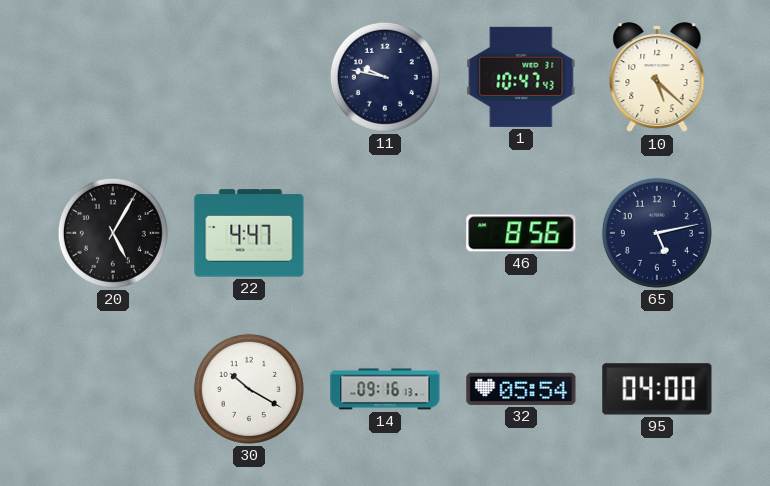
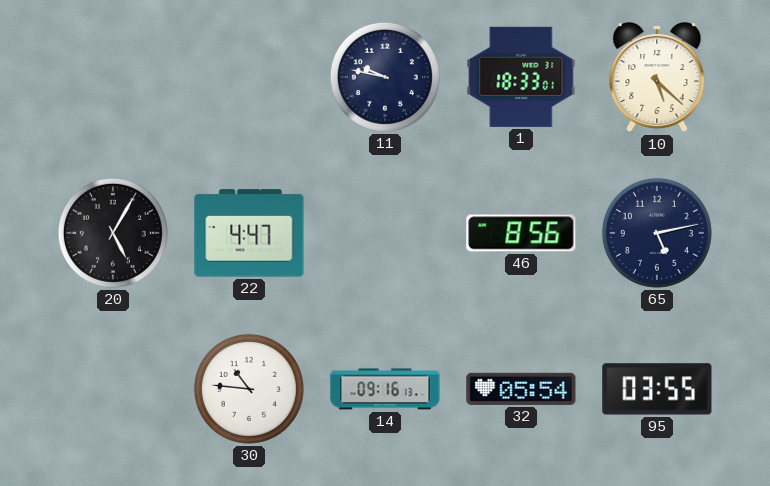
1: 10:47 -> 18:33 (521, 77)
30: 10:20 -> 10:46 (249, 389)
95: 04:00 -> 03:55 (657, 389)
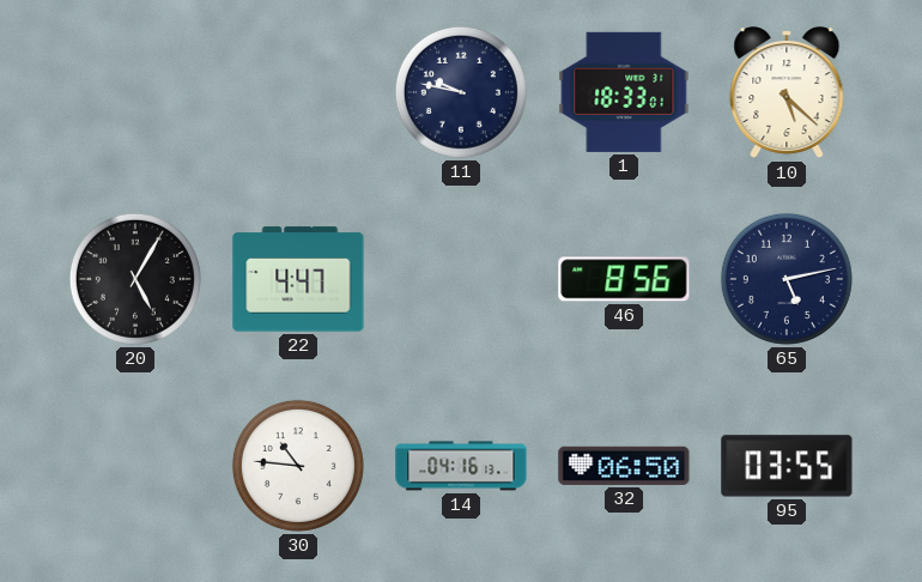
14: 09:16 -> 04:16 (461, 466)
32: 05:54 -> 06:50 (624, 466)
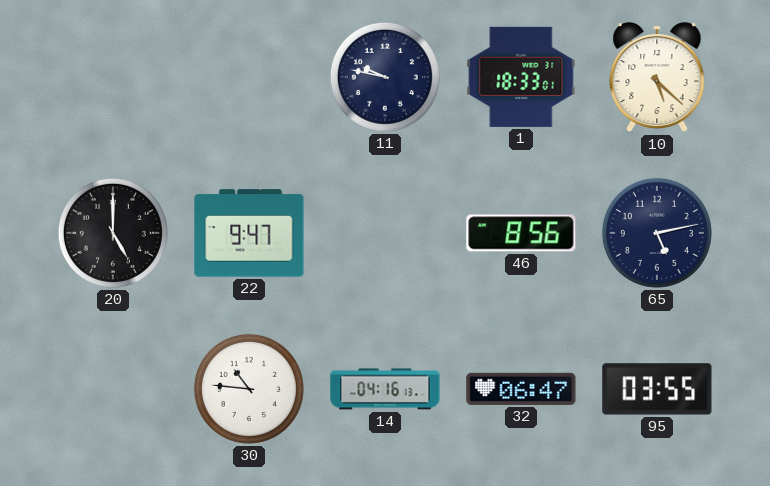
20: 5:05 -> 5:00 (113, 233)
22: 4:47 -> 9:47 (249, 233)
32: 06:50 -> 06:47 (521, 389)
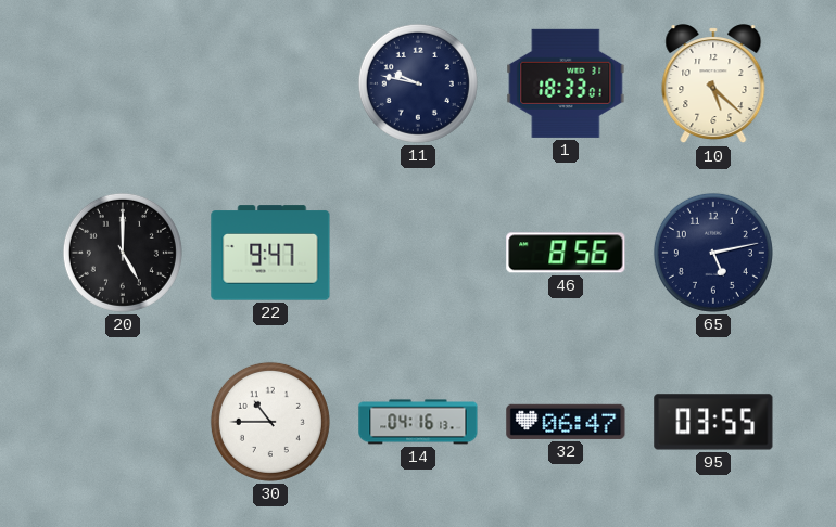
30: 10:46 -> 10:45 (270, 422)
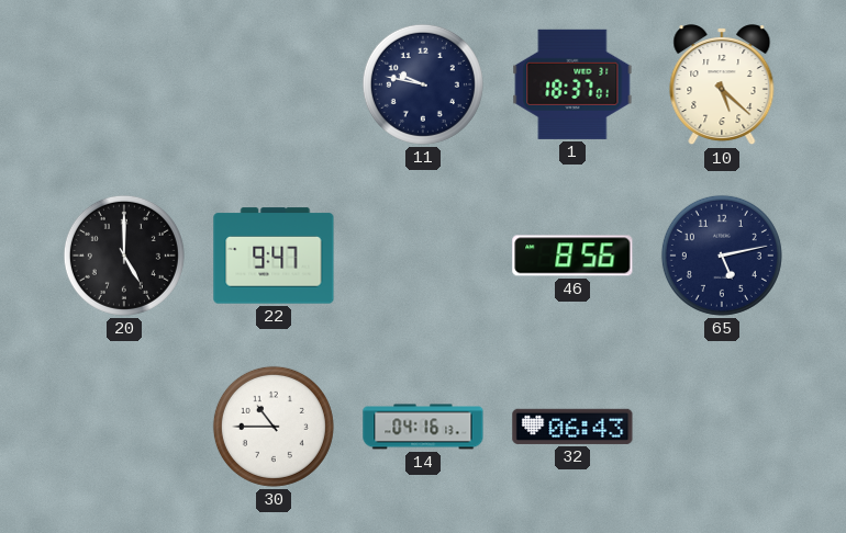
1: 18:33 -> 18:37 (572, 84)
32: 06:47 -> 06:43 (572, 427)
95: 03:55 -> none (713, 422)
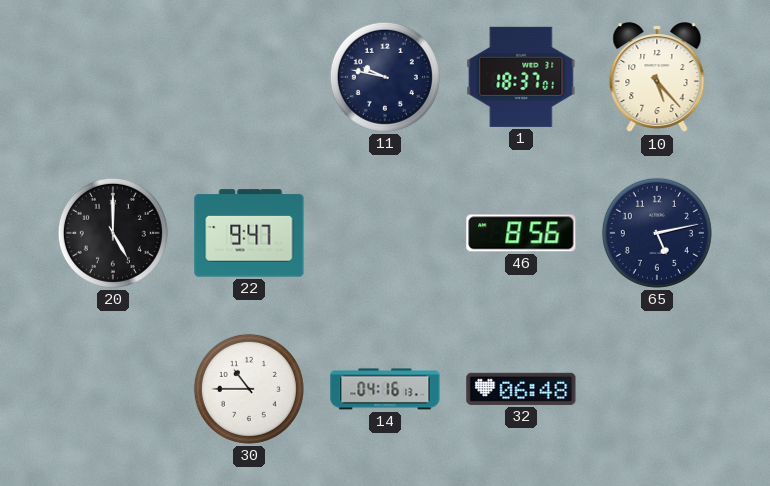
10: 5:22 -> 5:23 (657, 78)
32: 06:43 -> 06:48 (521, 389)
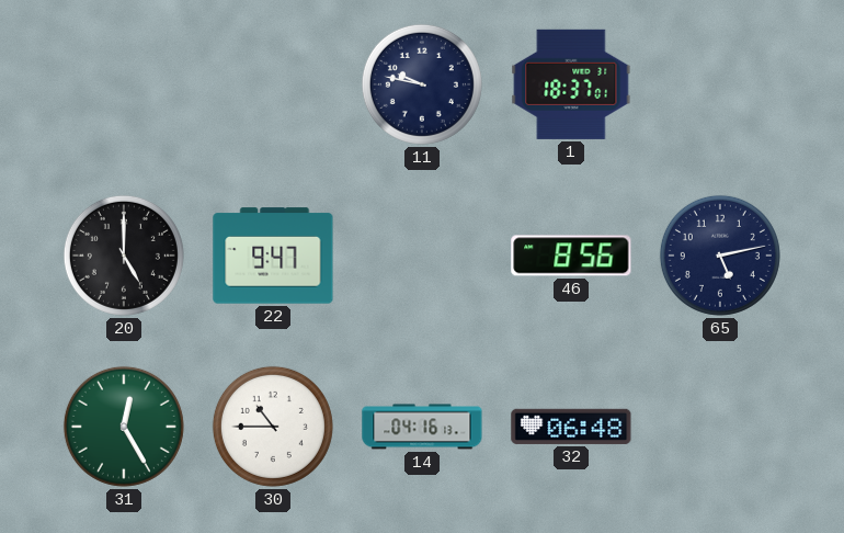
10: 5:23 -> none (657, 78)
31: none -> 12:25 (124, 427)
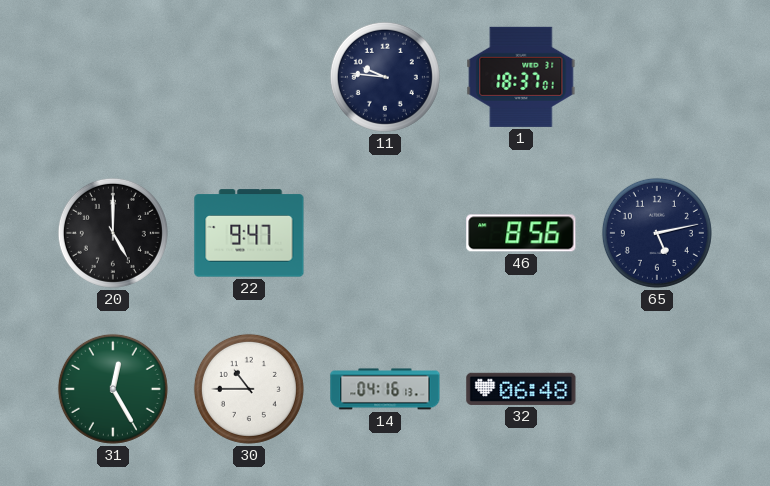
11: 9:47 -> 9:46 (385, 77)
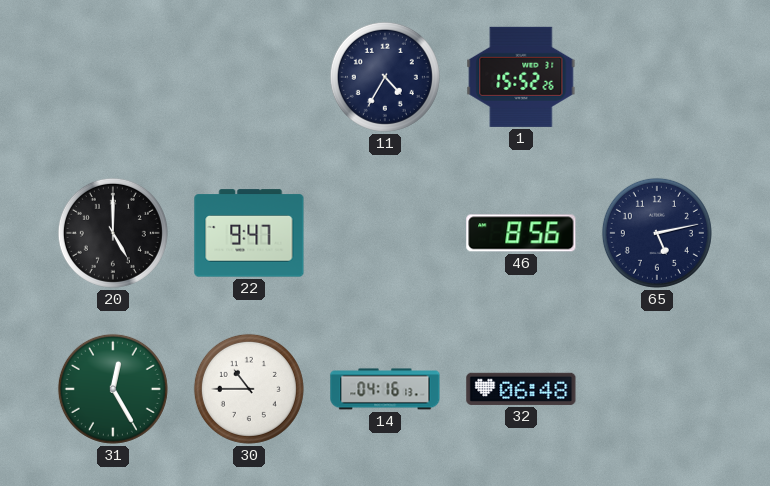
11: 9:46 -> 4:35 (385, 77)
1: 18:37 -> 15:52 (521, 77)
